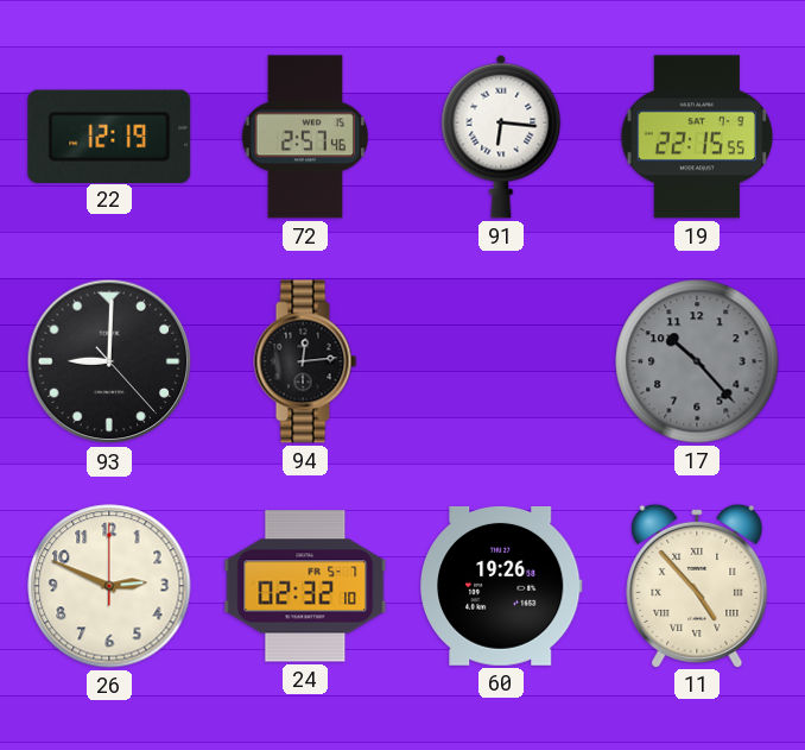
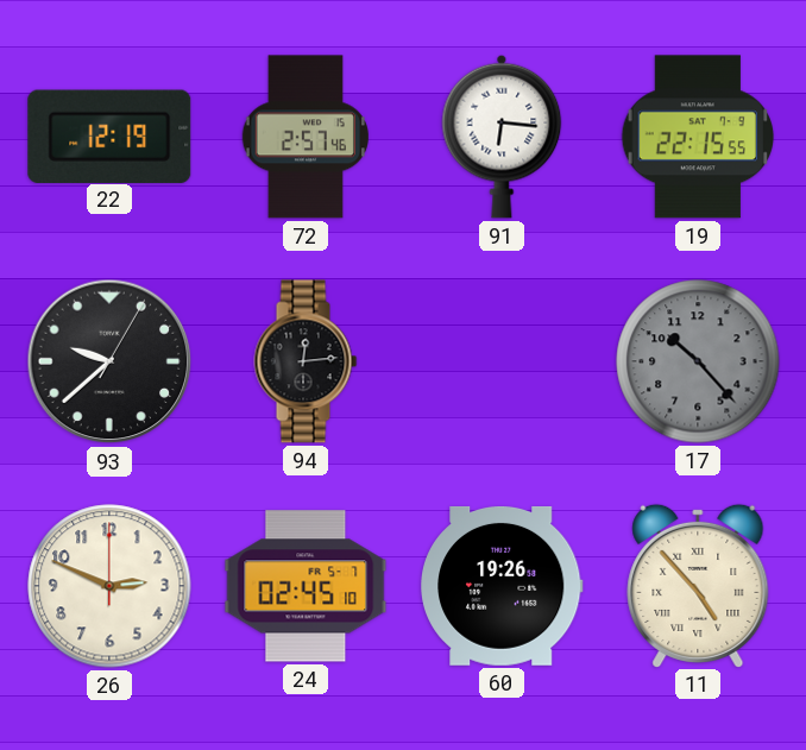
93: 9:00 -> 9:38 (109, 361)
24: 02:32 -> 02:45 (306, 586)
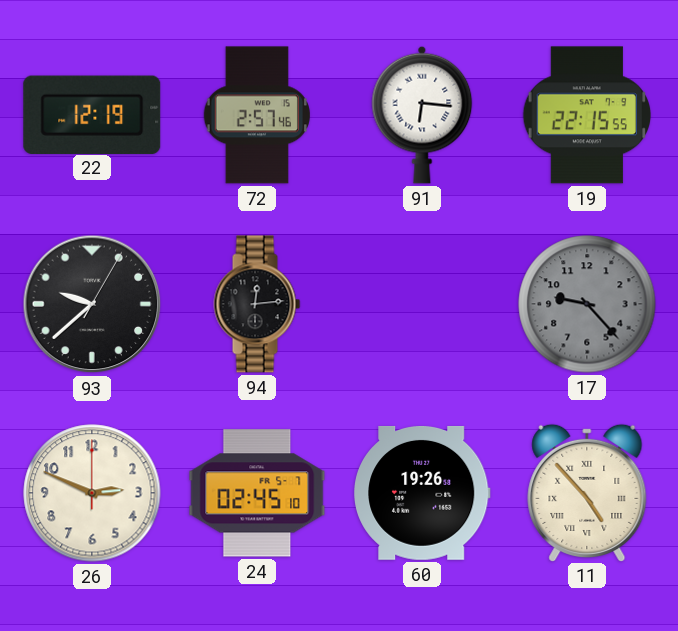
17: 10:23 -> 9:23 (587, 304)
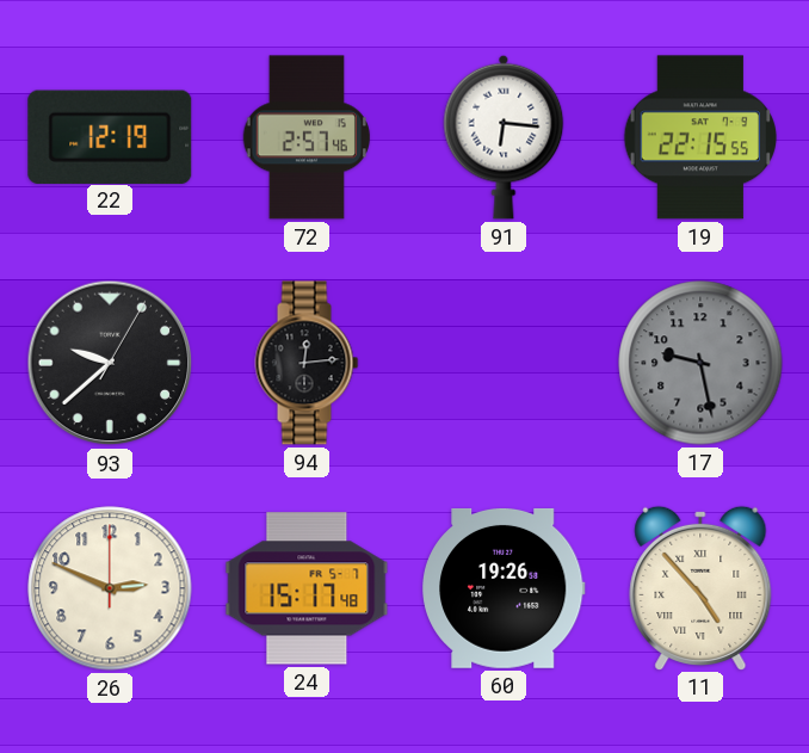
17: 9:23 -> 9:28 (700, 363)
24: 02:45 -> 15:17 (307, 588)
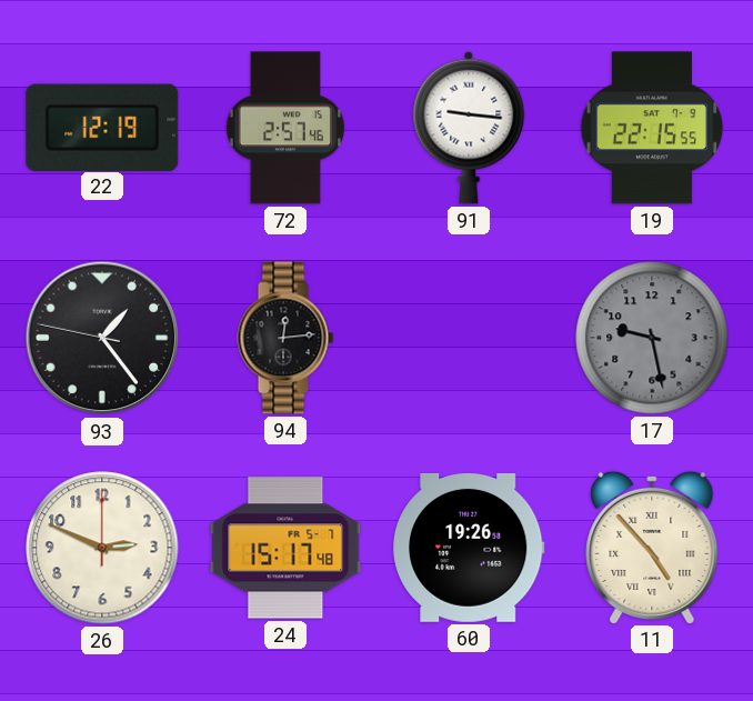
91: 6:16 -> 9:16 (469, 128)
93: 9:38 -> 1:23 (102, 338)
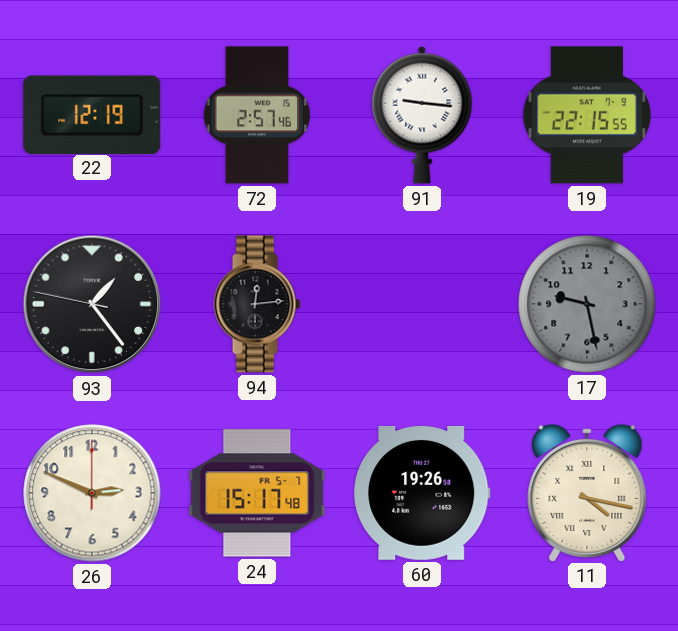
11: 4:53 -> 4:17 (587, 492)
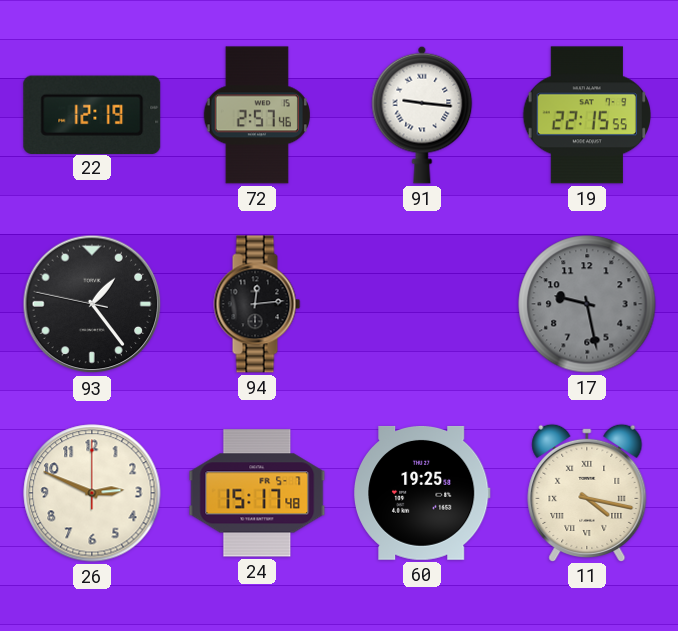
60: 19:26 -> 19:25 (423, 493)
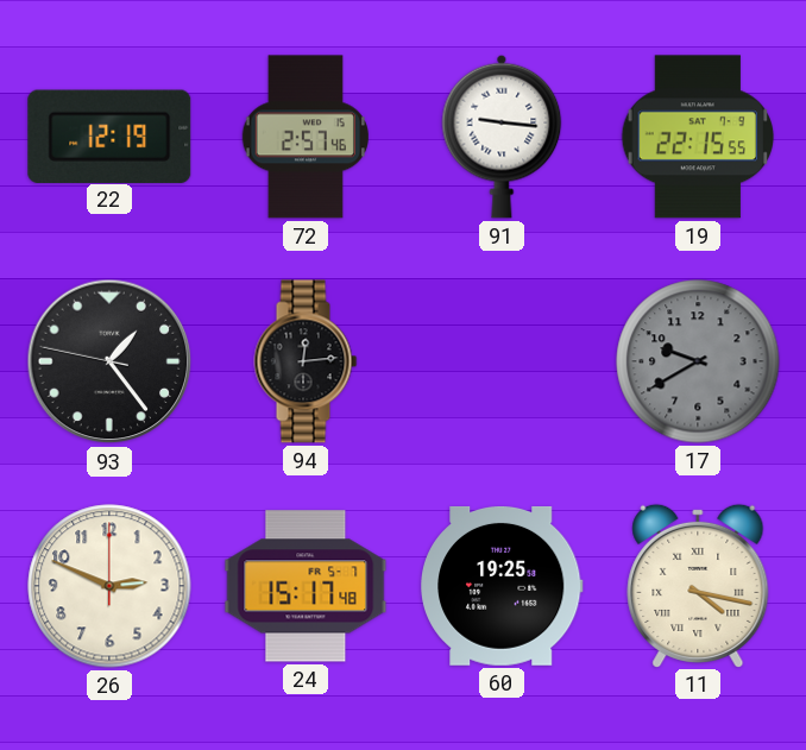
17: 9:28 -> 9:40 (698, 361)
